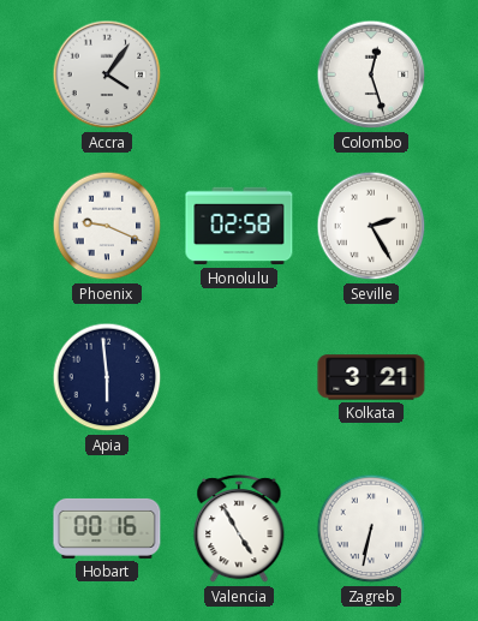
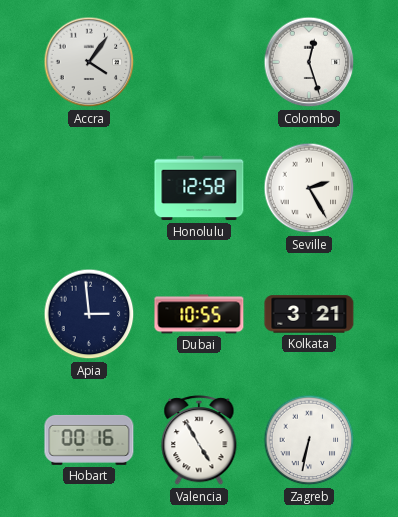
Phoenix: 9:19 -> none (107, 226)
Honolulu: 02:58 -> 12:58 (199, 188)
Apia: 5:59 -> 2:59 (89, 314)
Dubai: none -> 10:55 (199, 314)
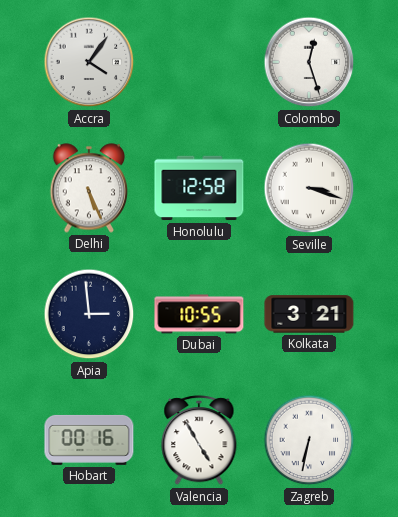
Delhi: none -> 5:26 (89, 188)
Seville: 2:25 -> 3:18 (309, 188)
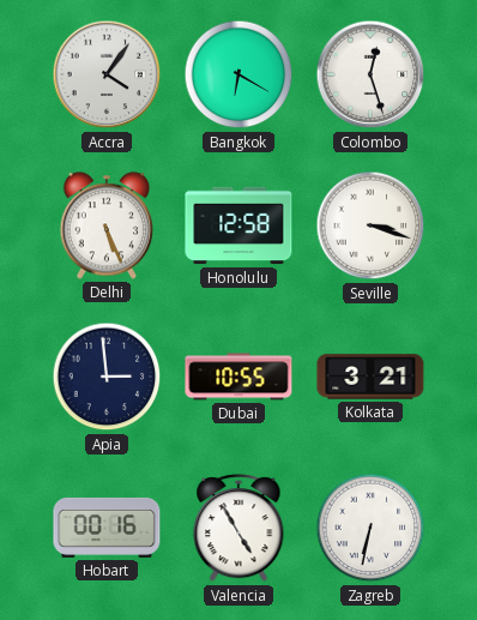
Bangkok: none -> 6:20 (238, 74)
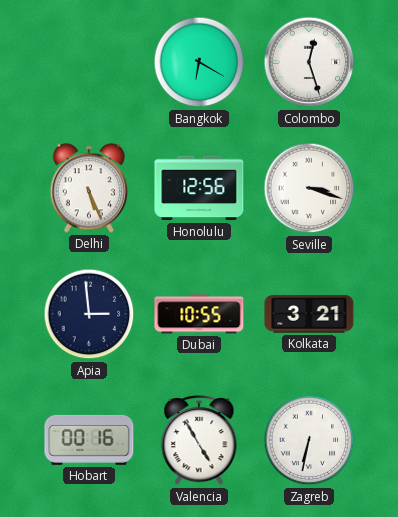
Accra: 4:06 -> none (107, 74)
Honolulu: 12:58 -> 12:56 (199, 188)
